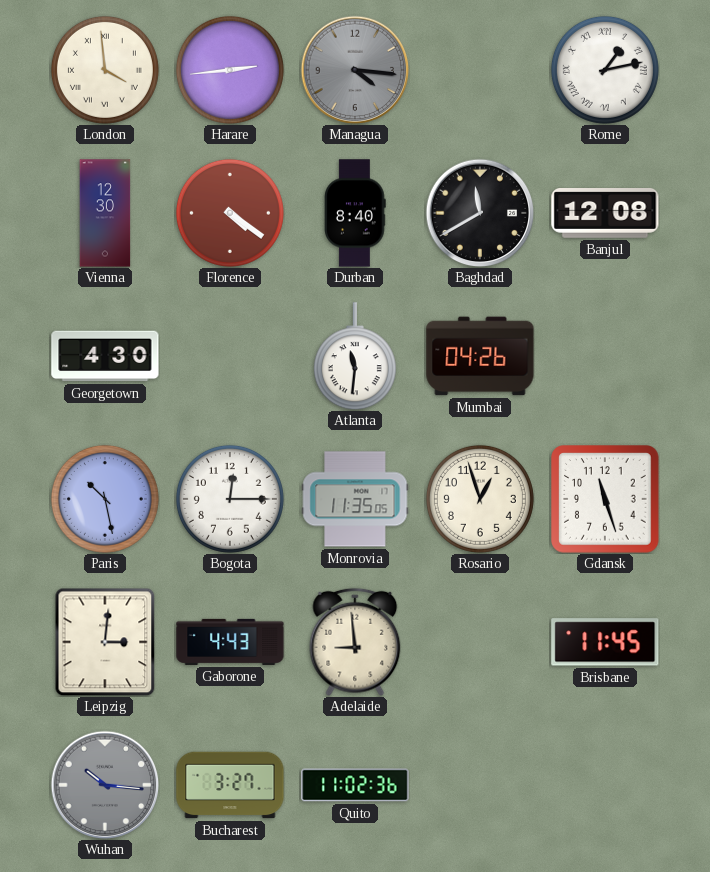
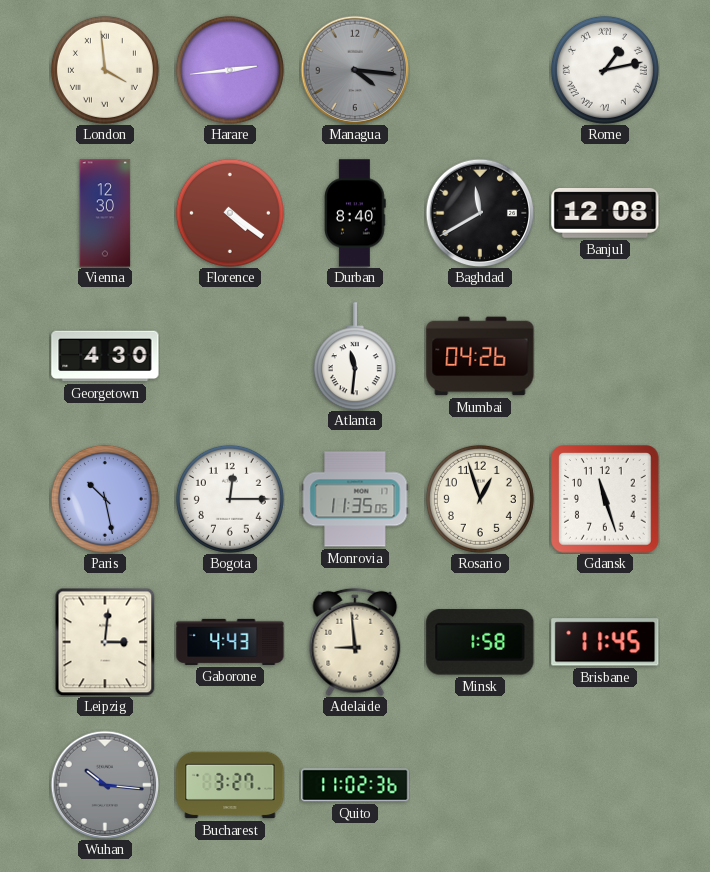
Minsk: none -> 1:58 (480, 642)
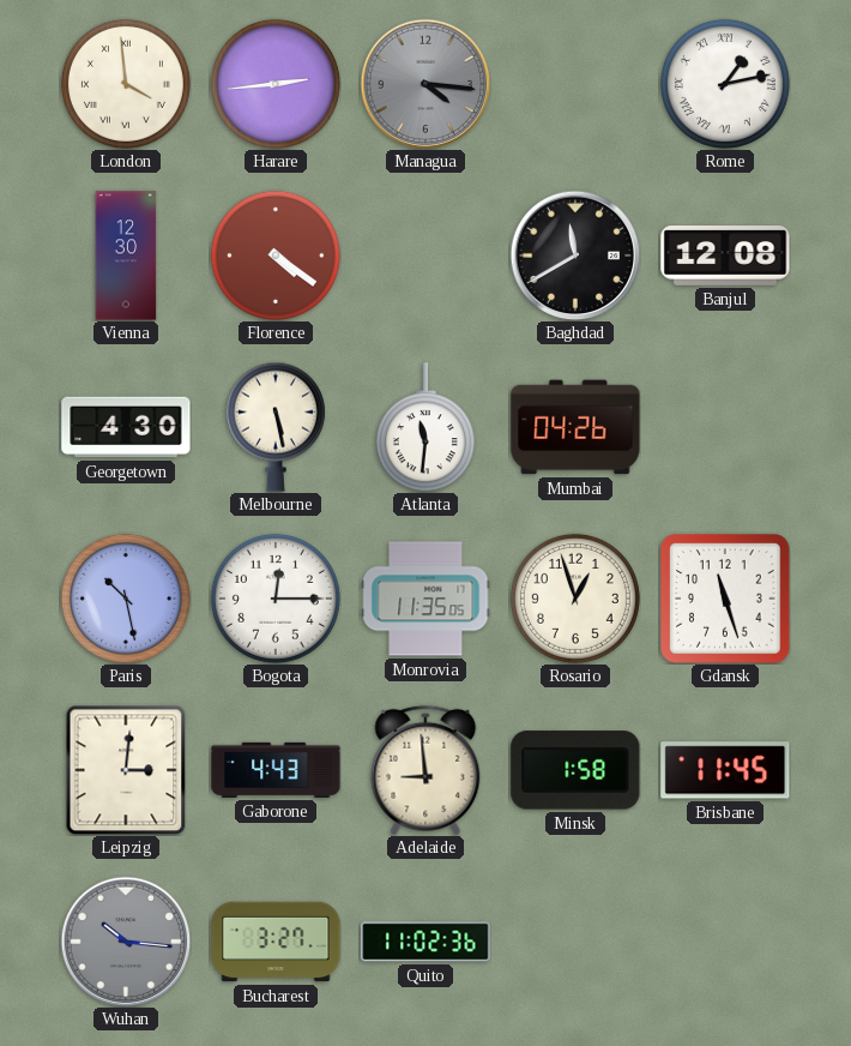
Durban: 8:40 -> none (355, 213)
Melbourne: none -> 5:28 (276, 427)
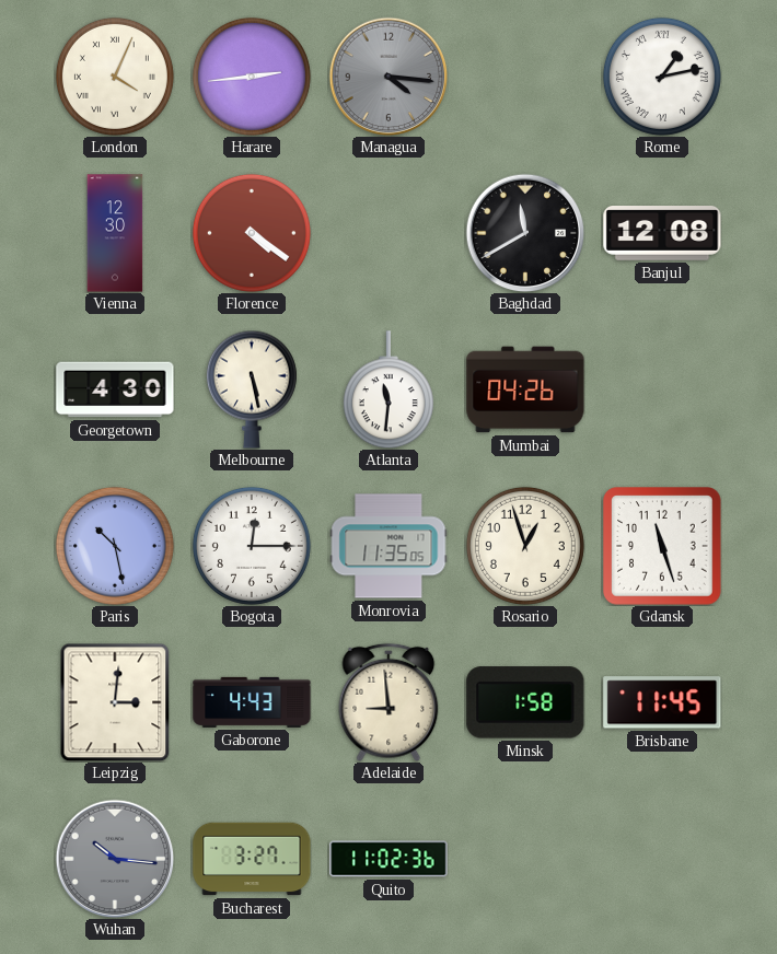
London: 3:59 -> 4:04 (115, 77)
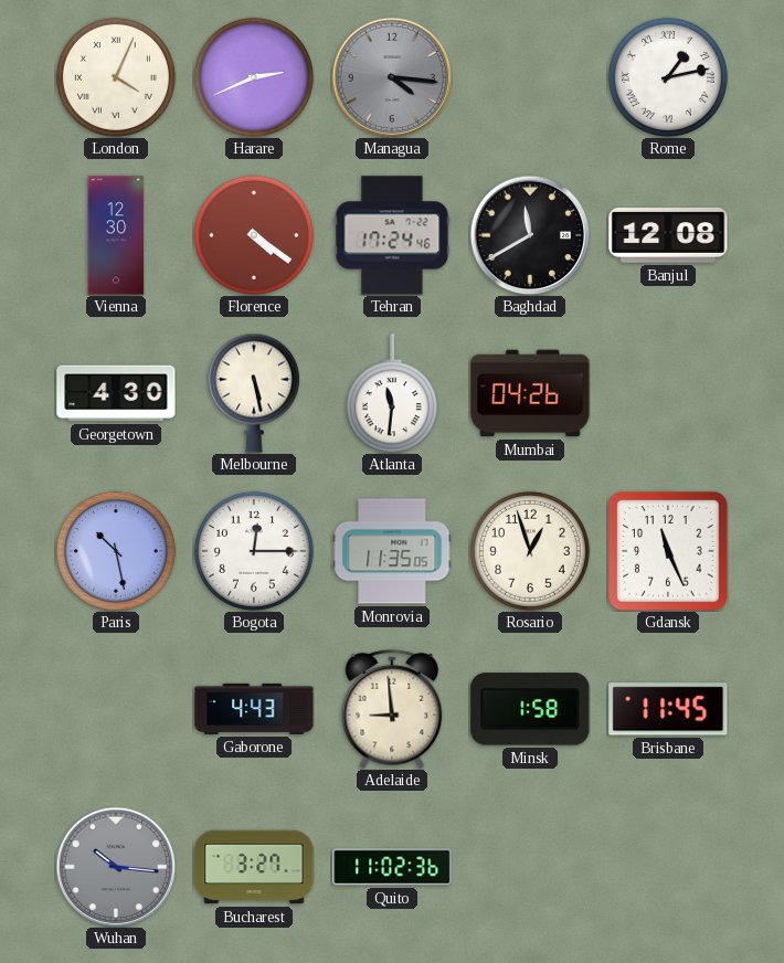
Harare: 2:44 -> 2:41 (254, 77)
Tehran: none -> 17:24 (392, 235)
Gdansk: 11:27 -> 11:26 (668, 551)
Leipzig: 3:01 -> none (115, 702)
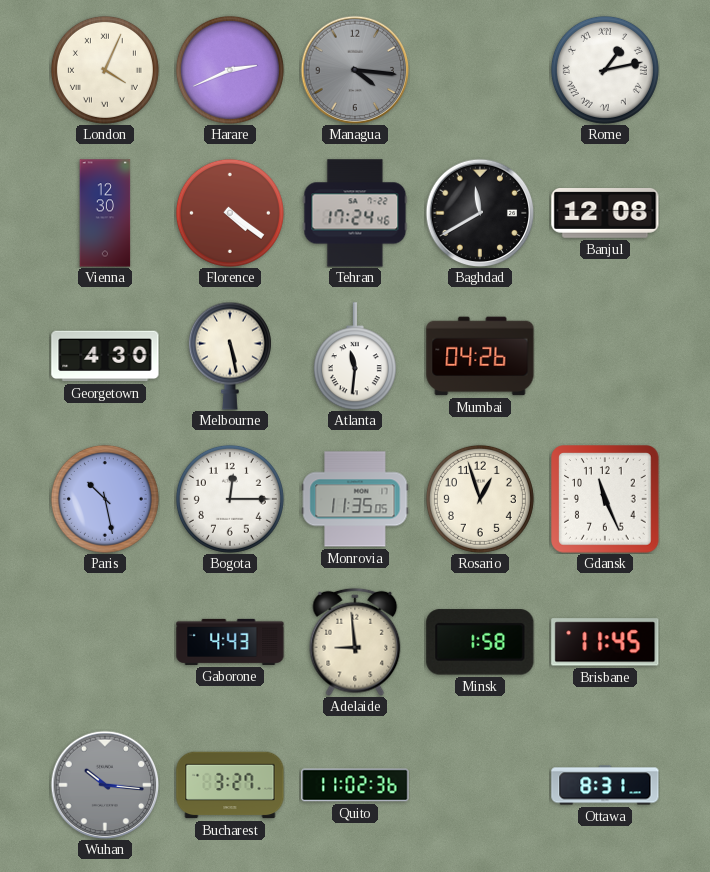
Ottawa: none -> 8:31 (605, 785)
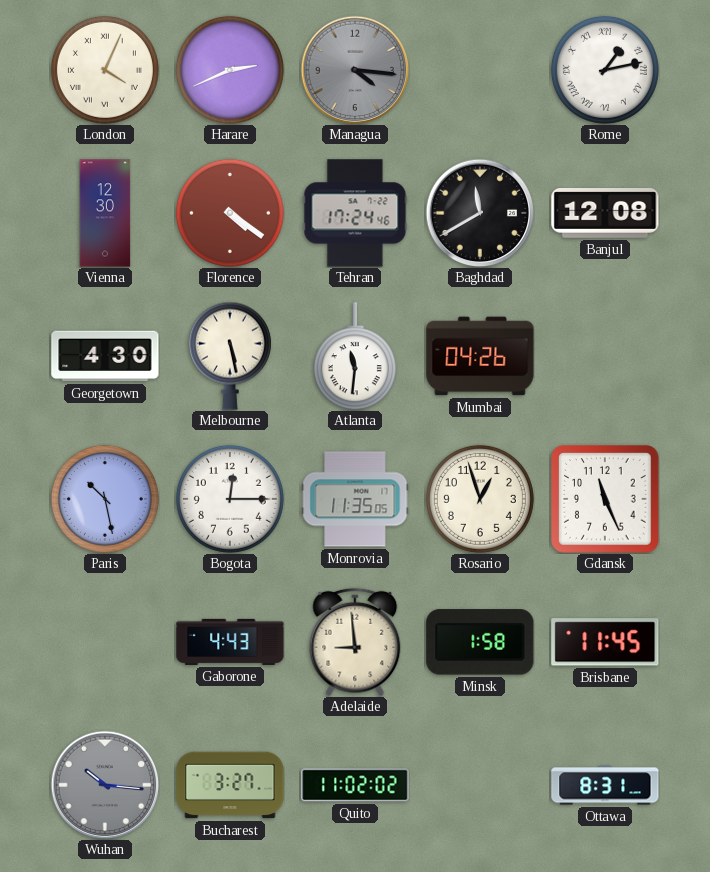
Quito: 11:02:36 -> 11:02:02 (355, 785)
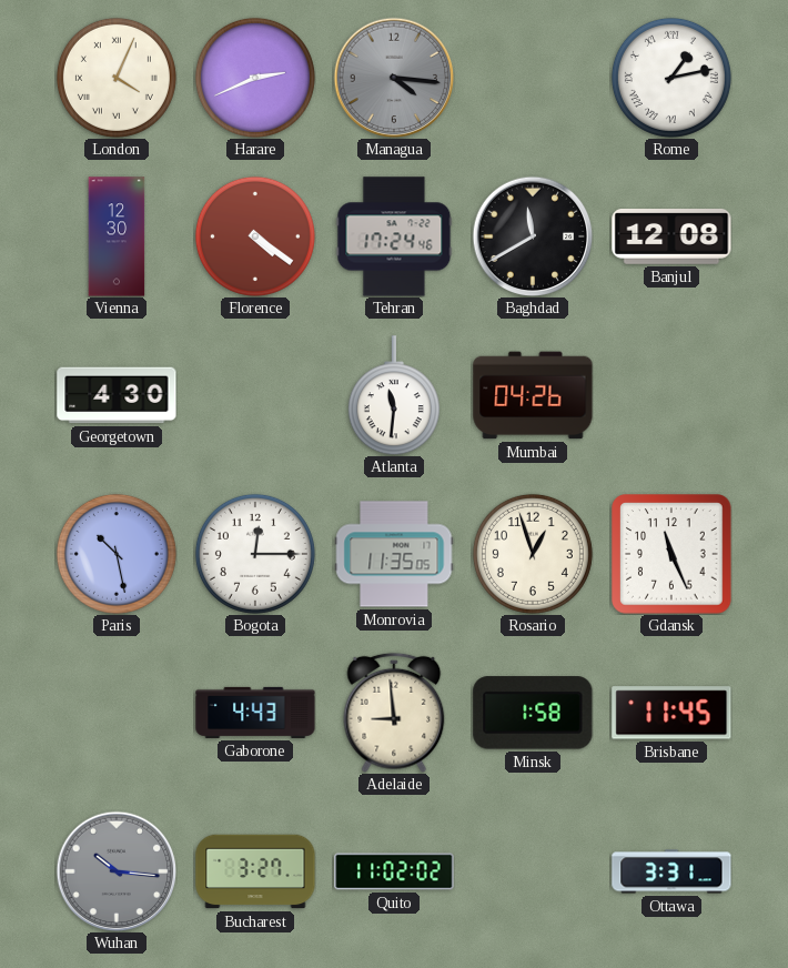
Melbourne: 5:28 -> none (230, 356)
Ottawa: 8:31 -> 3:31 (671, 871)
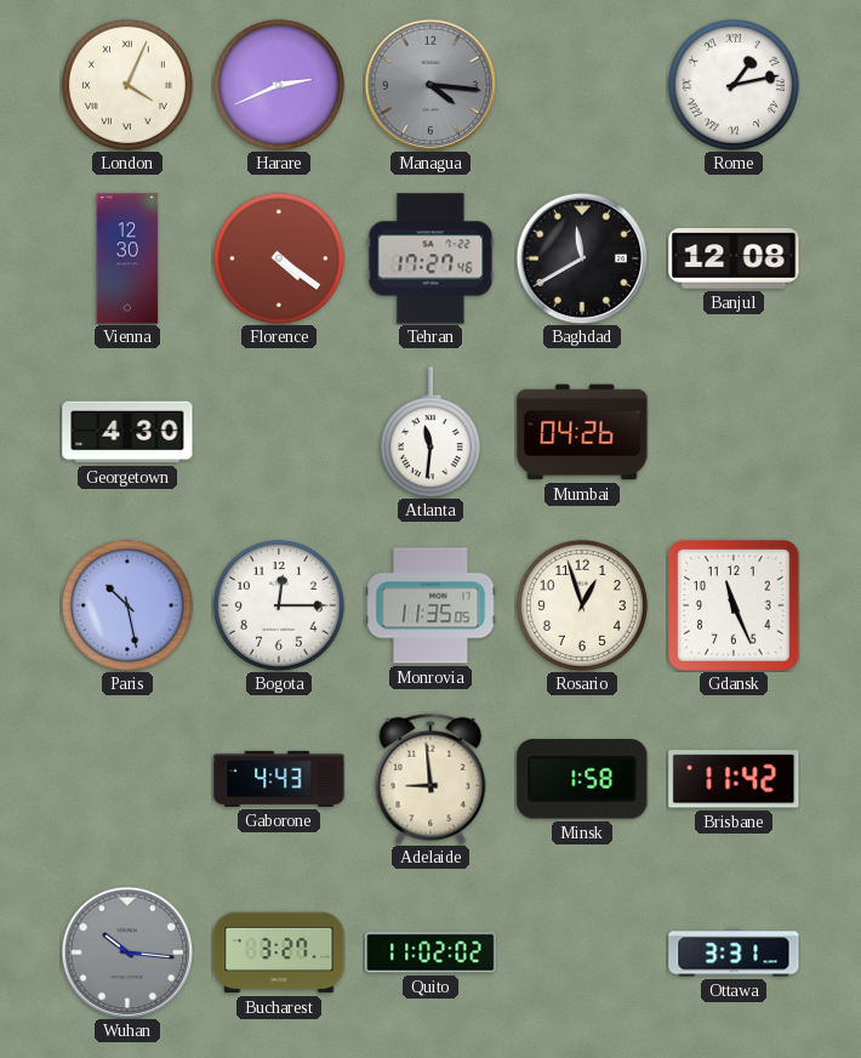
Tehran: 17:24 -> 17:27 (430, 258)
Brisbane: 11:45 -> 11:42 (734, 779)
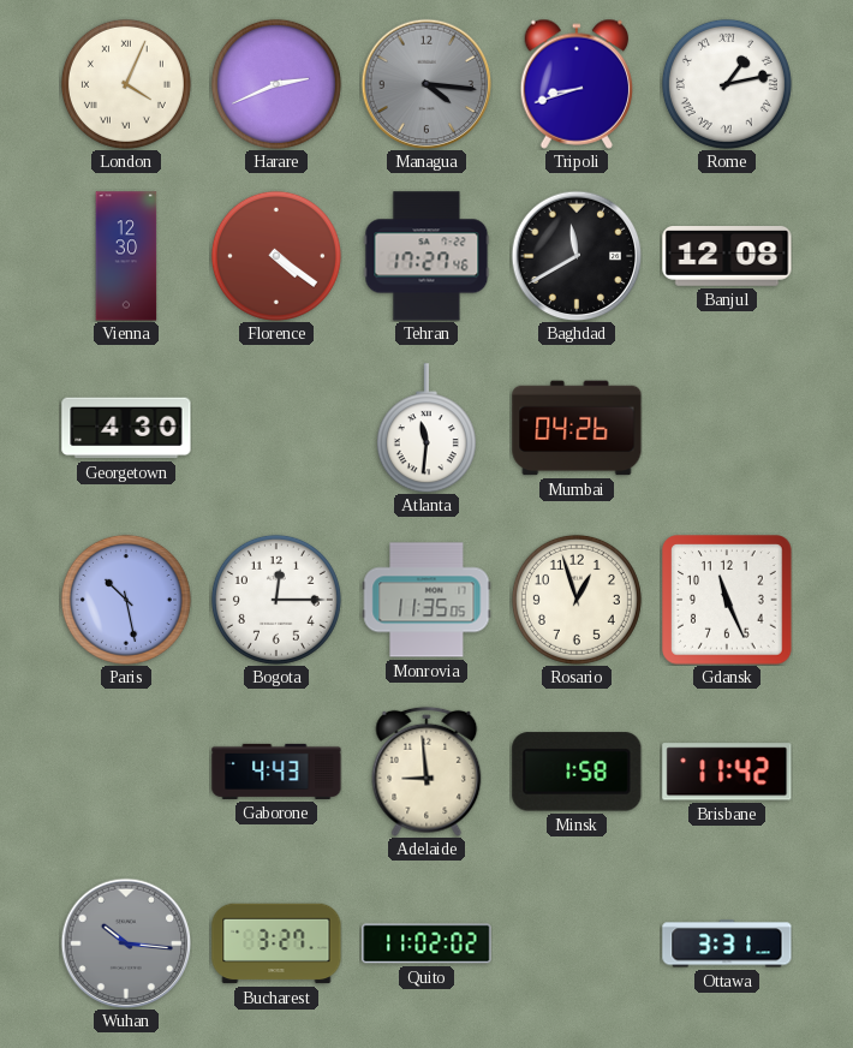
Tripoli: none -> 8:42 (577, 84)
